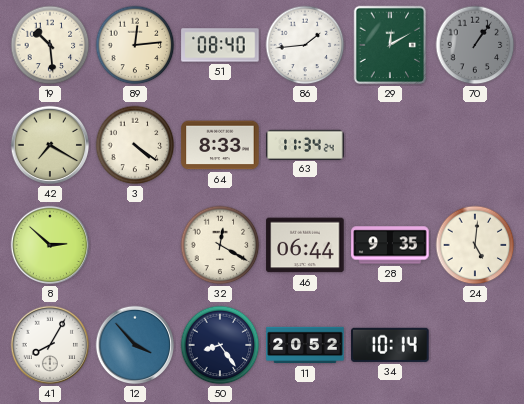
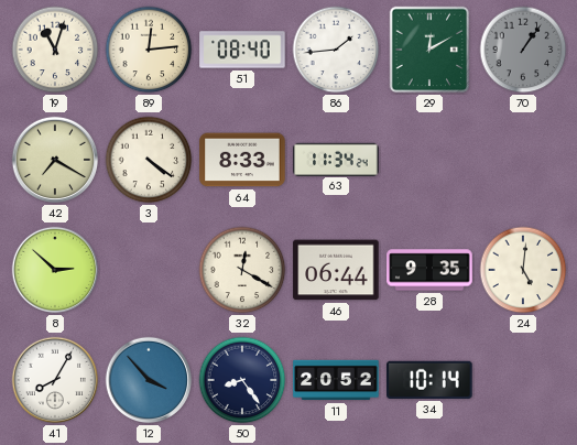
19: 10:29 -> 11:03 (55, 50)
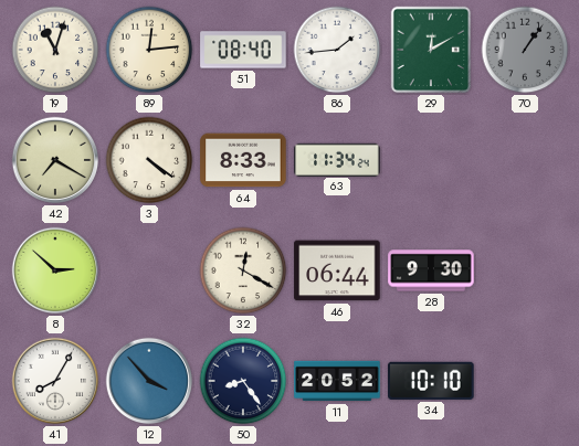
28: 9:35 -> 9:30 (431, 270)
24: 5:01 -> none (523, 270)
34: 10:14 -> 10:10 (431, 381)
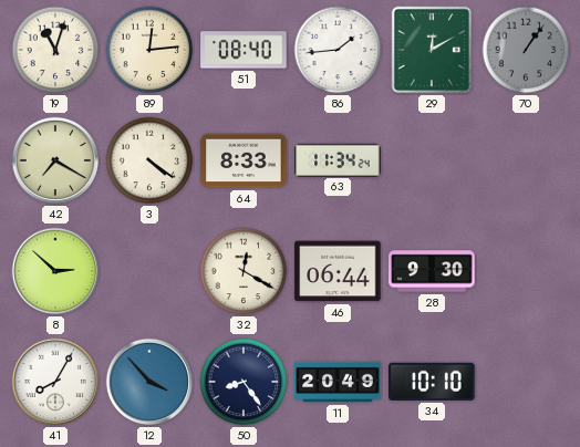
11: 20:52 -> 20:49 (338, 382)
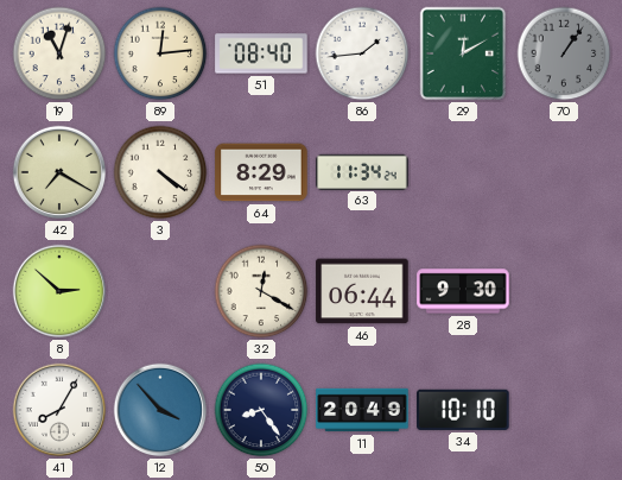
64: 8:33 -> 8:29 (261, 172)
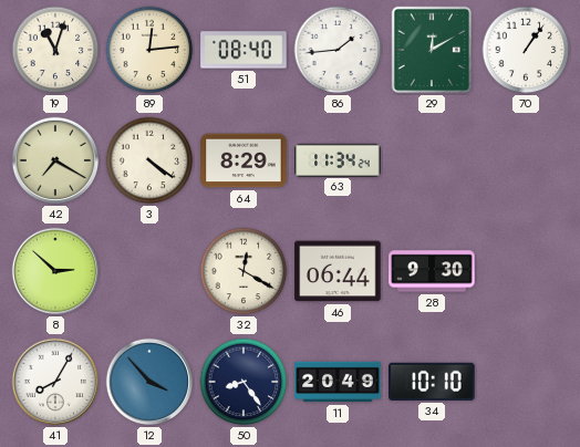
70 dial: grey -> white (526, 50)
